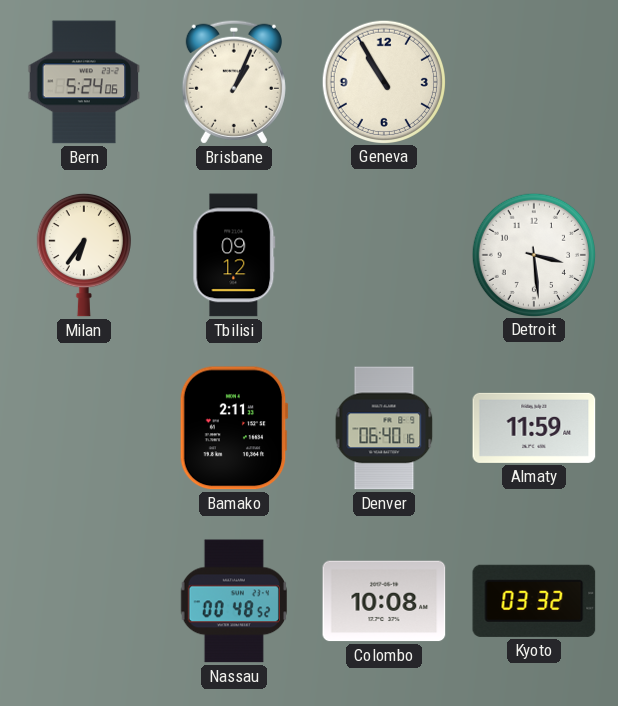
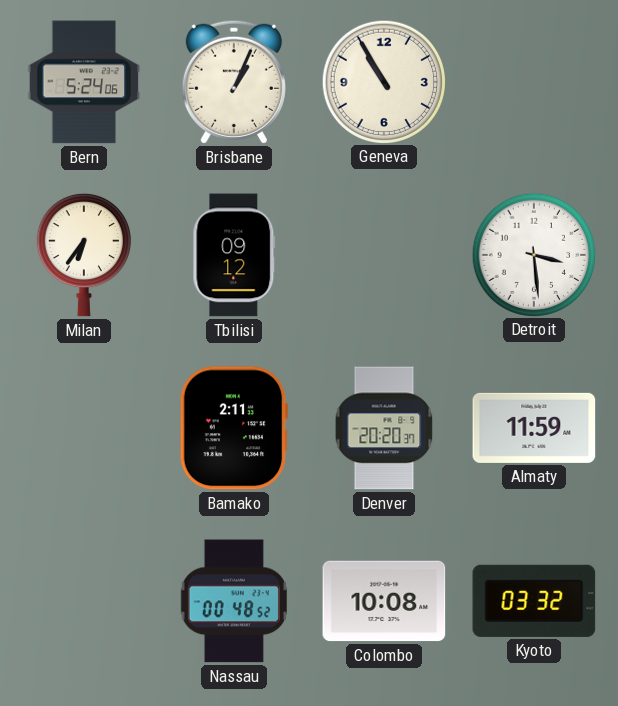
Denver: 06:40 -> 20:20 (384, 428)
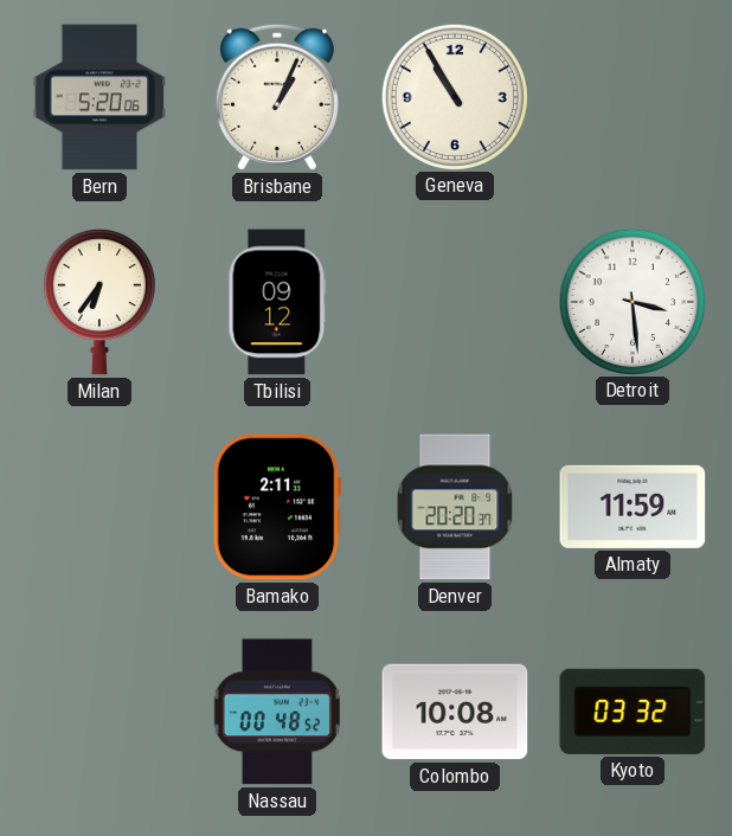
Bern: 5:24 -> 5:20 (99, 97)
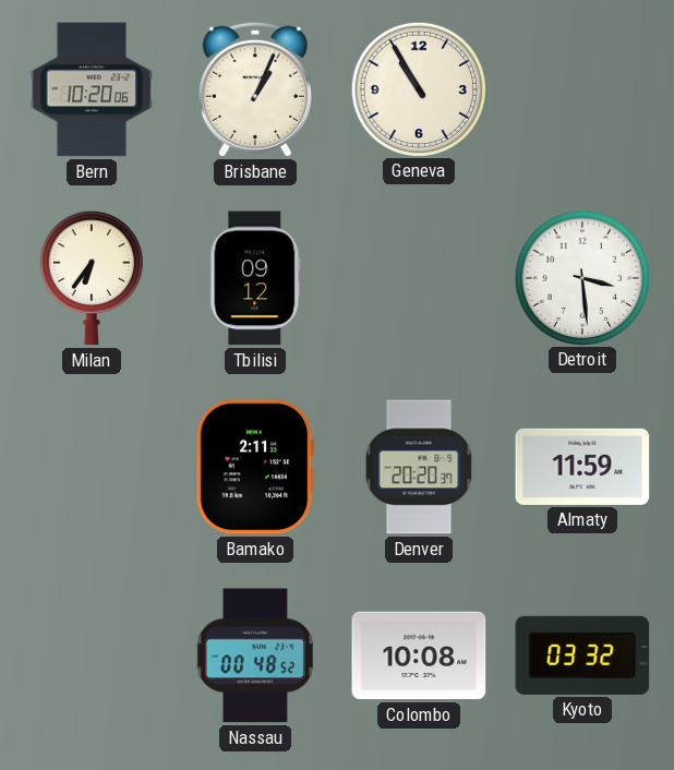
Bern: 5:20 -> 10:20 (92, 89)
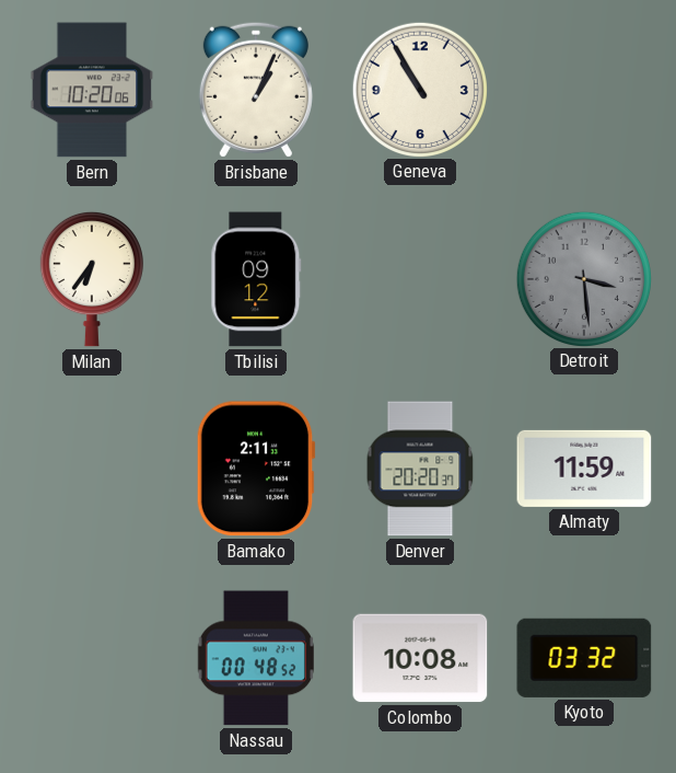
Detroit dial: white -> grey (583, 278)
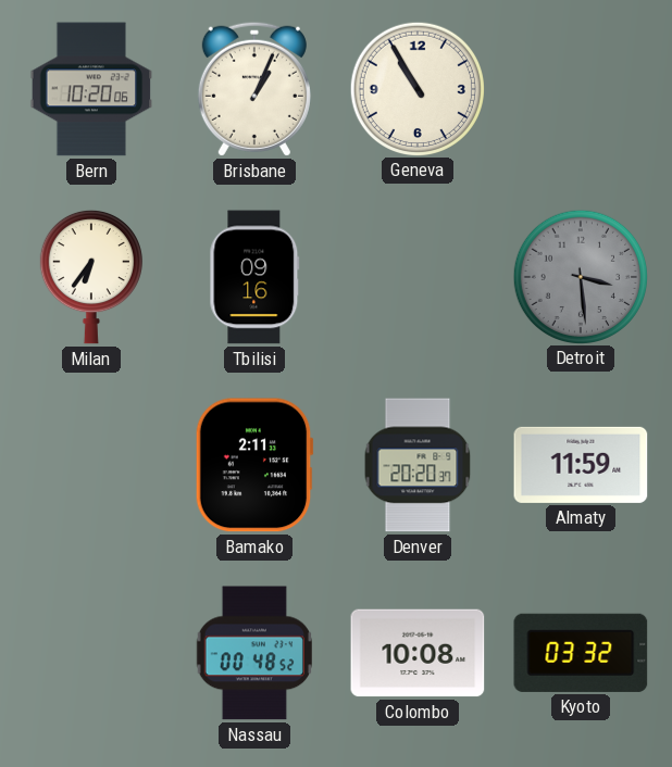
Tbilisi: 09:12 -> 09:16 (254, 277)
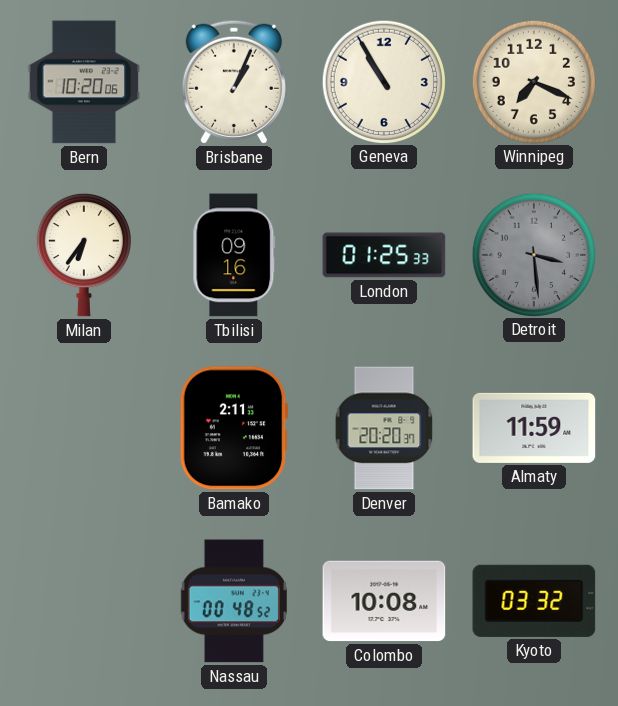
Winnipeg: none -> 7:19 (533, 81)
London: none -> 01:25 (384, 255)
